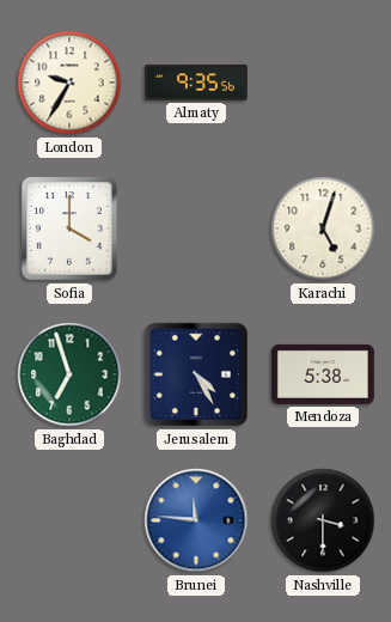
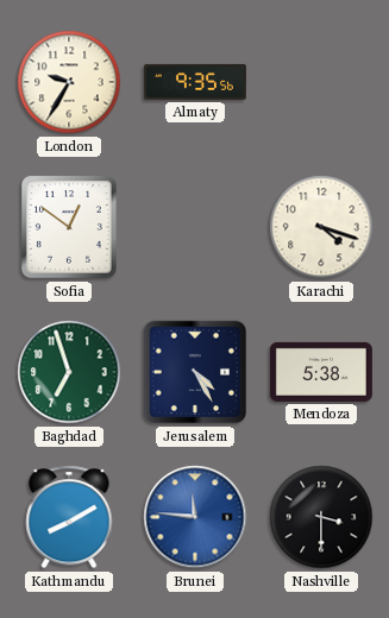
Sofia: 4:00 -> 12:51 (70, 228)
Karachi: 5:03 -> 4:18 (321, 227)
Kathmandu: none -> 8:10 (69, 517)
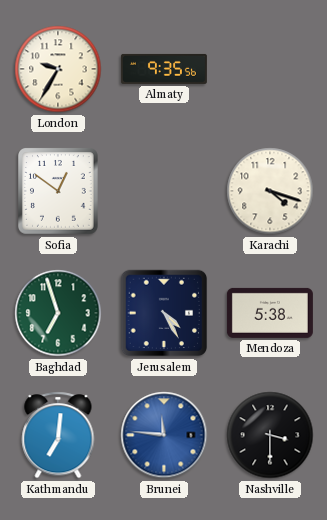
Kathmandu: 8:10 -> 7:01 (58, 435)
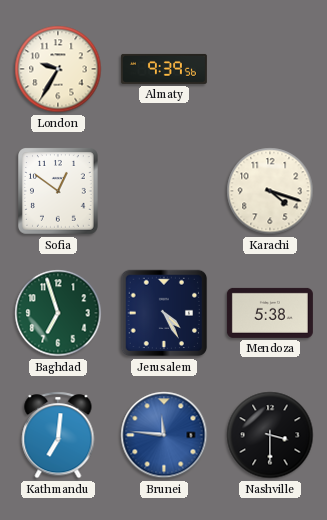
Almaty: 9:35 -> 9:39 (164, 69)
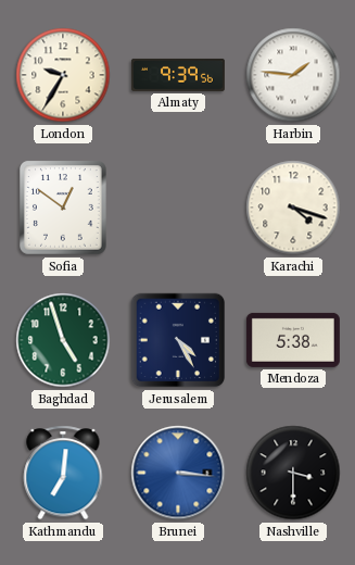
Harbin: none -> 1:46 (293, 75)
Baghdad: 6:57 -> 4:57 (63, 340)
Brunei: 11:46 -> 3:16 (178, 473)
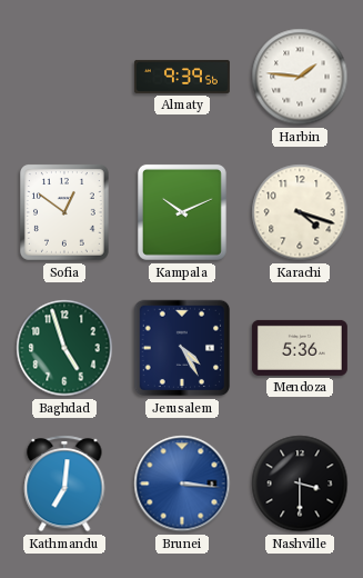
London: 9:35 -> none (63, 75)
Kampala: none -> 10:11 (182, 212)
Mendoza: 5:38 -> 5:36 (300, 348)
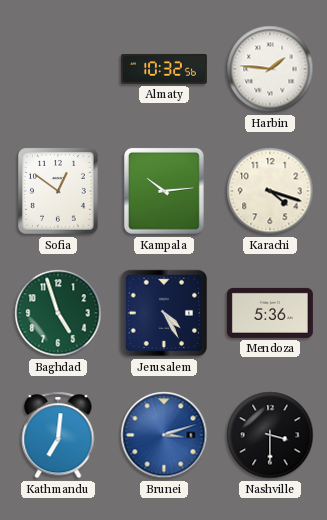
Almaty: 9:39 -> 10:32 (164, 69)
Kampala: 10:11 -> 10:14 (164, 191)
Brunei: 3:16 -> 3:12 (164, 435)
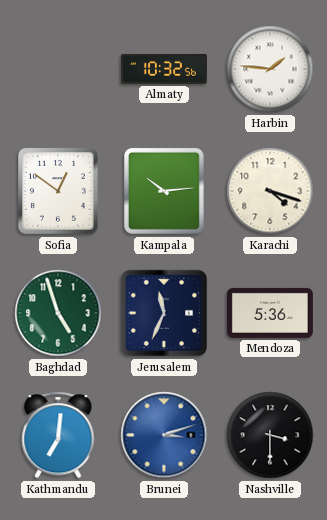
Jerusalem: 4:25 -> 11:34 (164, 313)
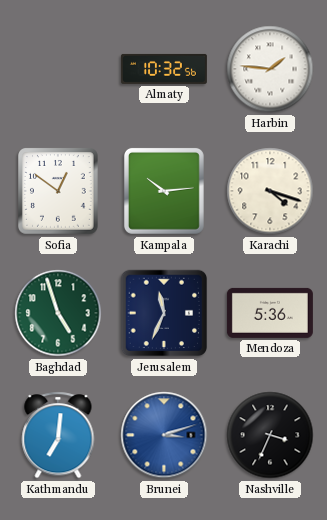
Nashville: 3:30 -> 3:34 (270, 435)
